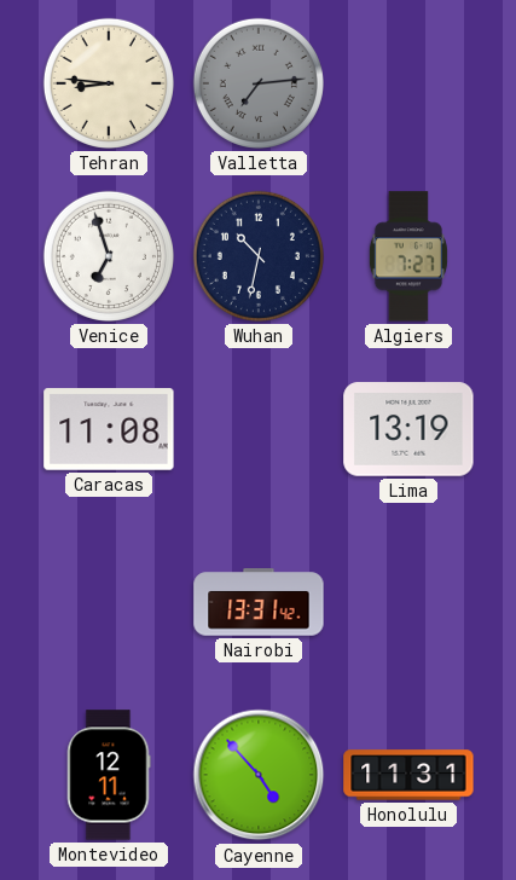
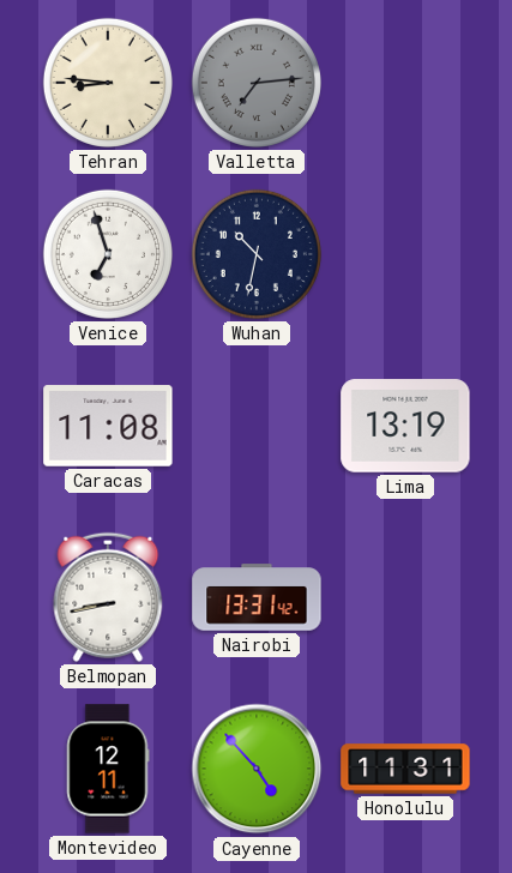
Algiers: 7:27 -> none (408, 256)
Belmopan: none -> 8:43 (108, 597)
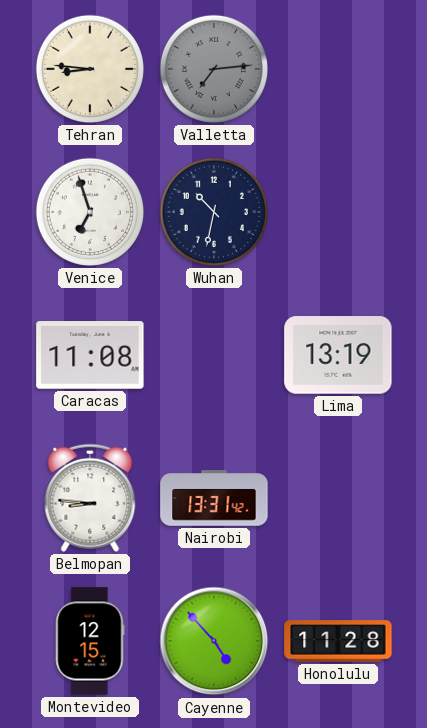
Belmopan: 8:43 -> 8:46 (90, 498)
Montevideo: 12:11 -> 12:15 (90, 641)
Honolulu: 11:31 -> 11:28 (338, 641)
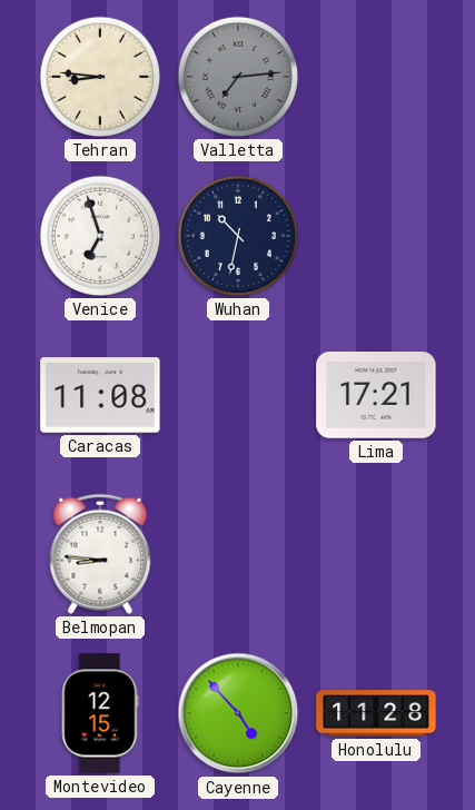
Lima: 13:19 -> 17:21 (376, 395)
Nairobi: 13:31 -> none (214, 498)
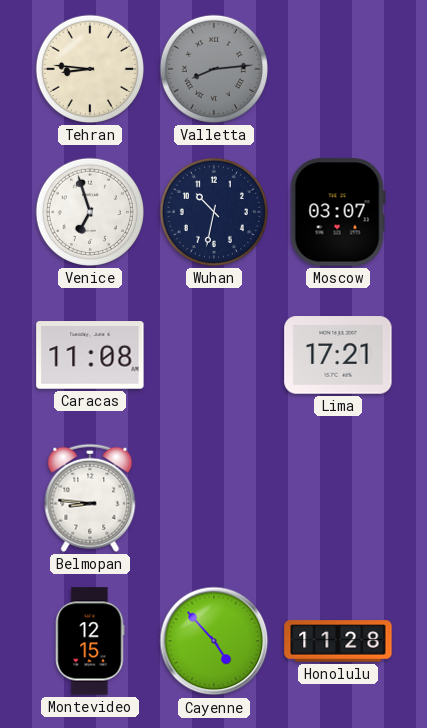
Valletta: 7:14 -> 8:14 (214, 69)
Moscow: none -> 03:07 (338, 212)
